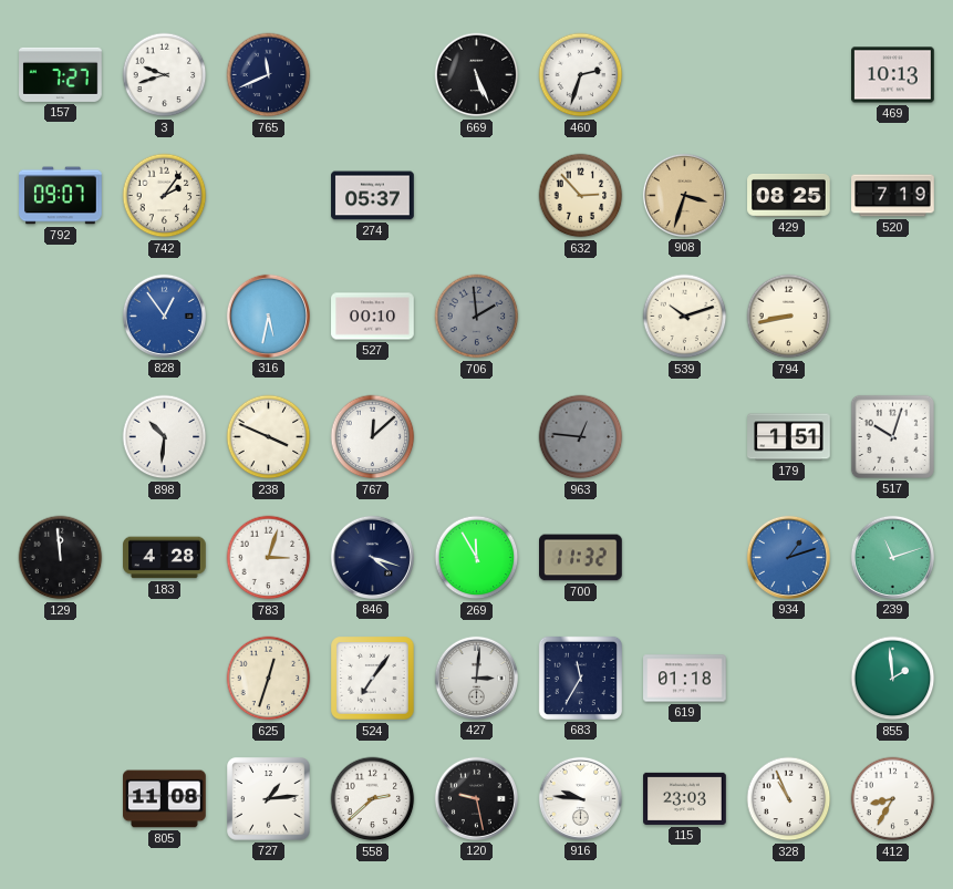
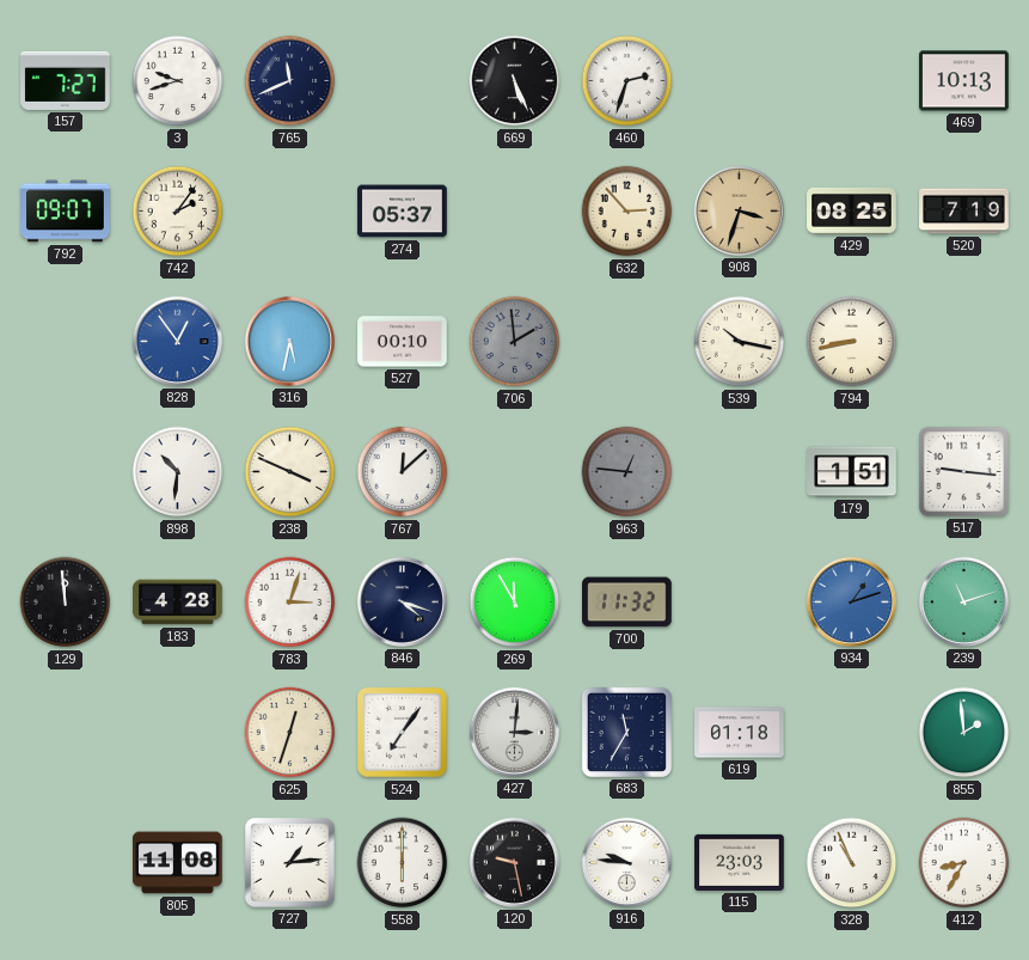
539: 10:12 -> 10:17 (740, 342)
517: 10:03 -> 9:16 (963, 471)
558: 2:38 -> 6:00 (403, 863)
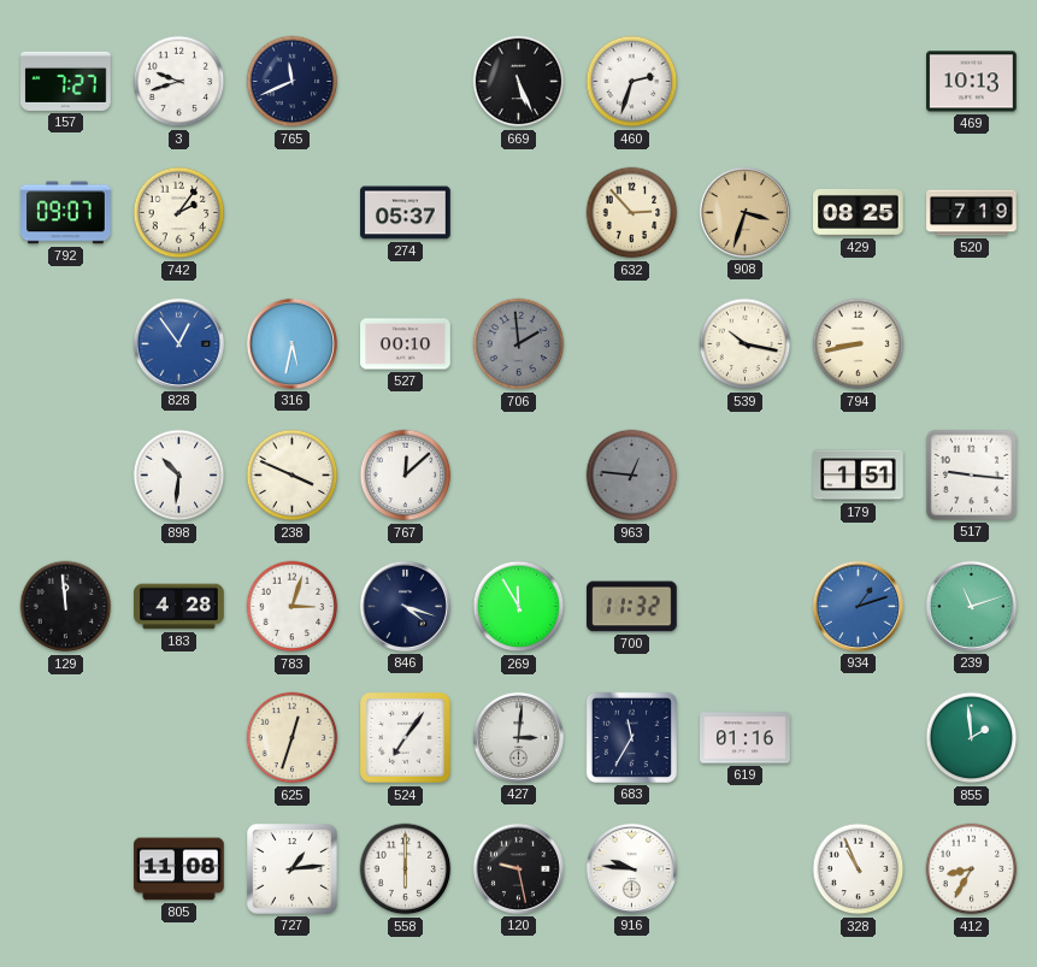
619: 01:18 -> 01:16 (746, 738)
115: 23:03 -> none (740, 862)
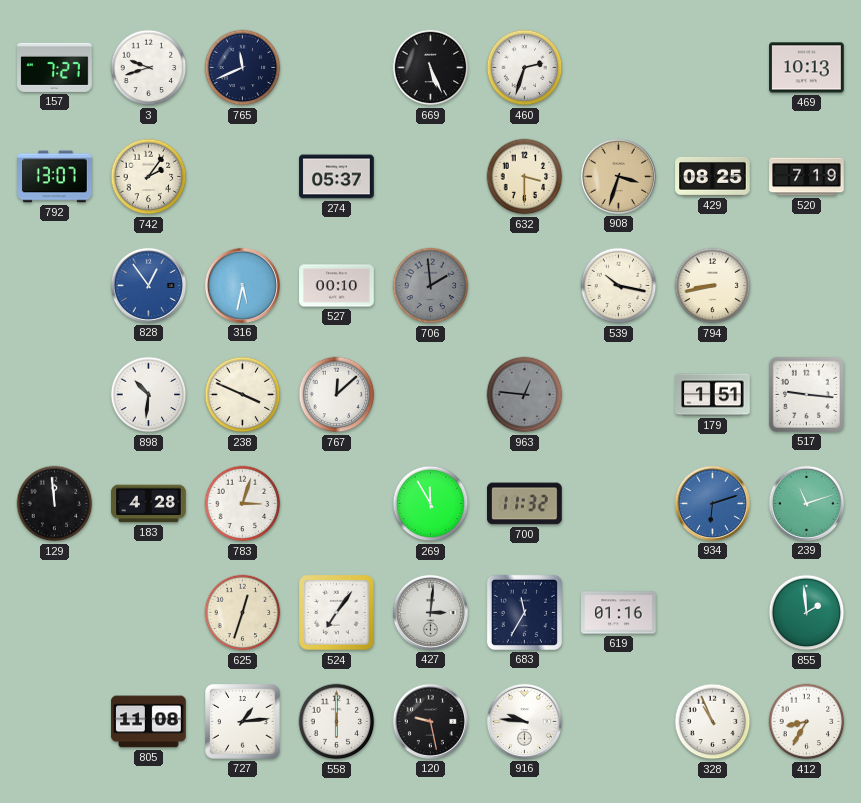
792: 09:07 -> 13:07 (55, 177)
632: 2:53 -> 3:30 (525, 177)
846: 4:18 -> none (405, 606)
934: 1:12 -> 6:12 (712, 503)
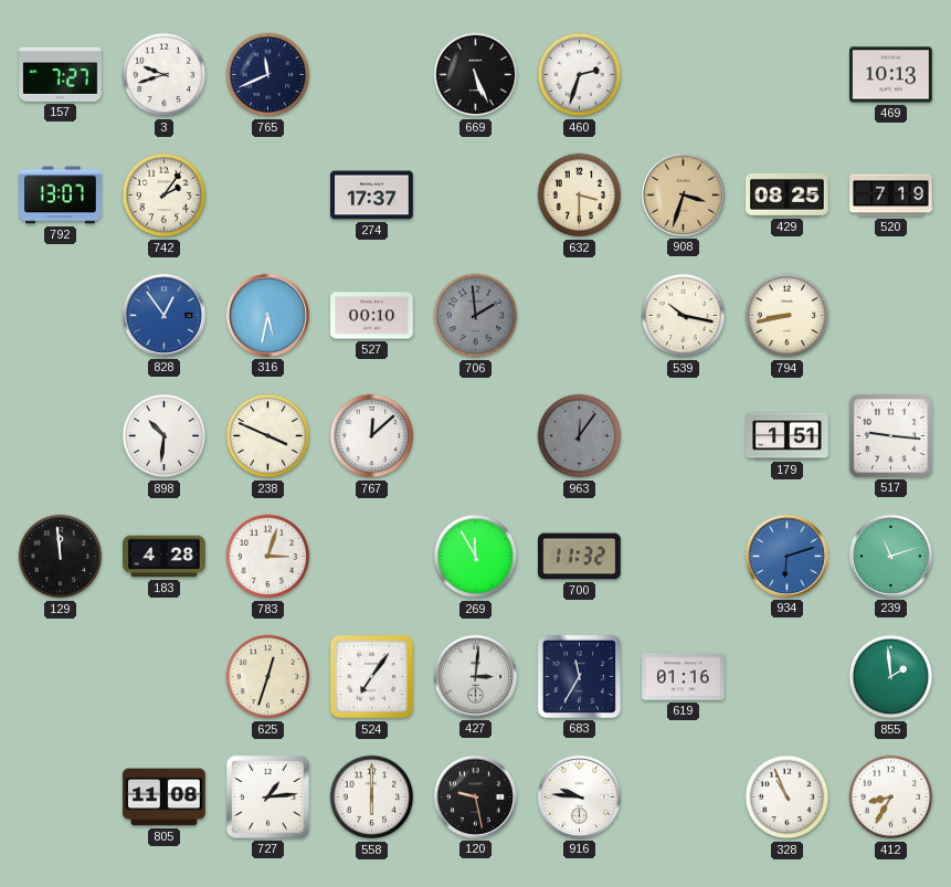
274: 05:37 -> 17:37 (372, 196)
963: 12:46 -> 12:06 (580, 436)
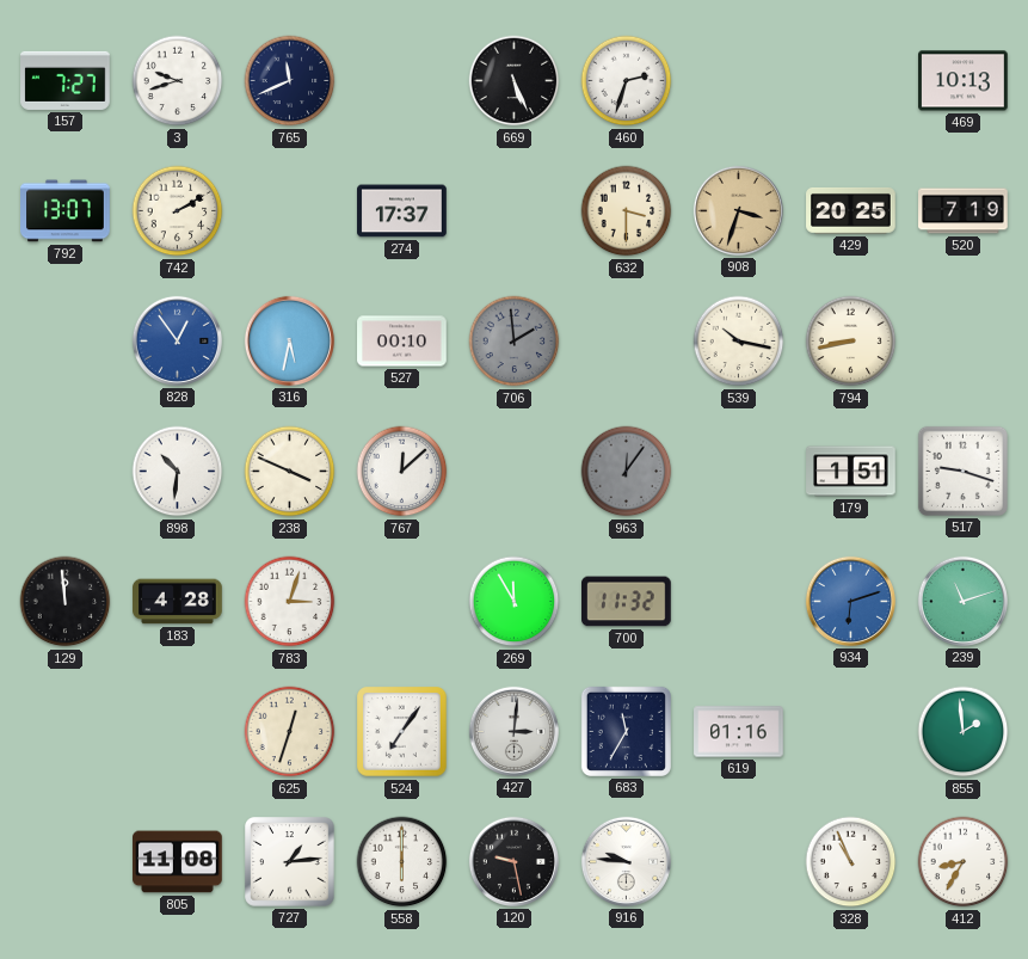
742: 2:06 -> 2:10 (178, 211)
429: 08:25 -> 20:25 (851, 211)
517: 9:16 -> 9:18 (962, 471)
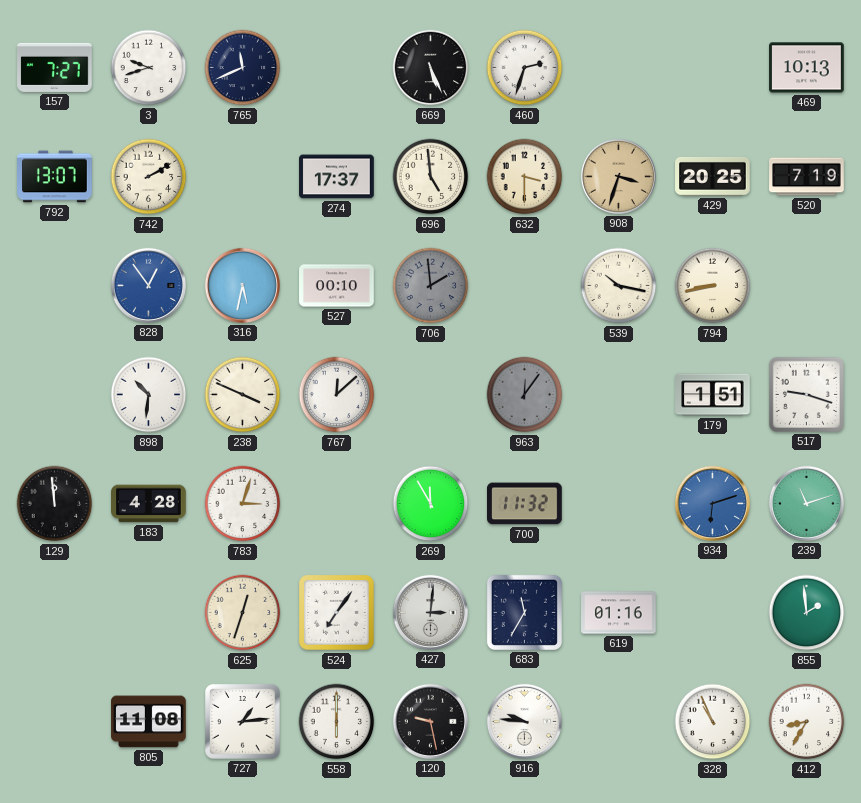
696: none -> 4:59 (431, 177)
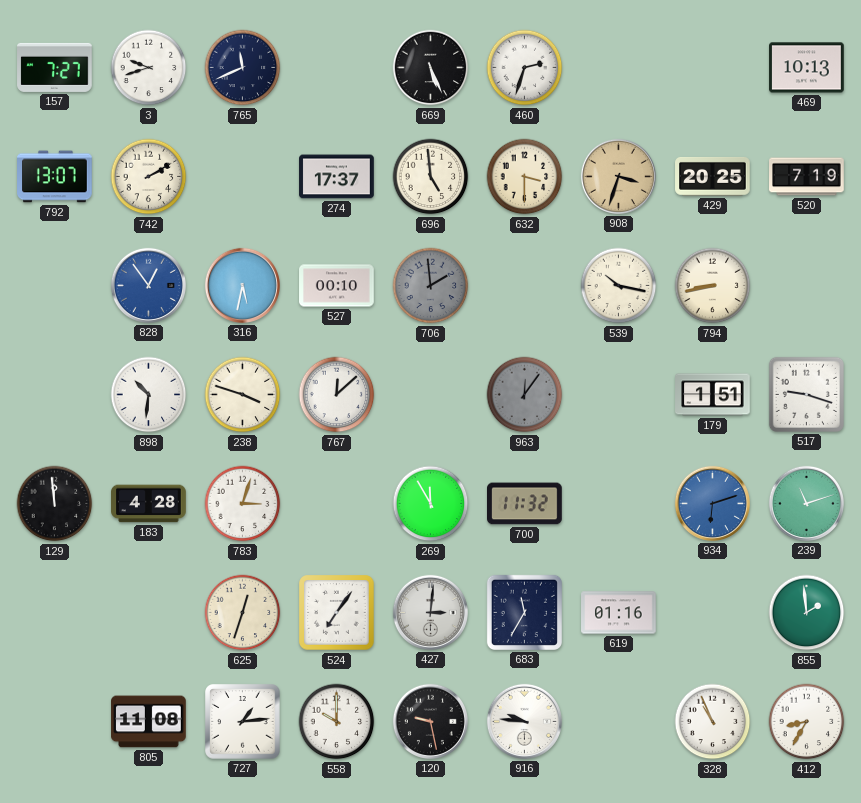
238: 3:49 -> 3:48 (243, 395)
558: 6:00 -> 10:00 (337, 722)
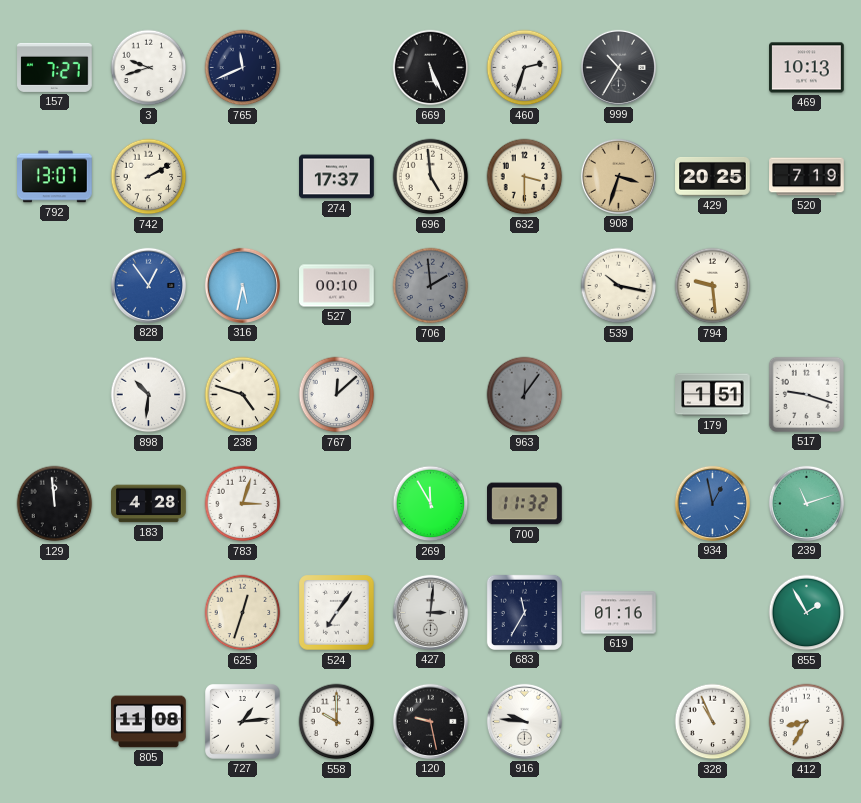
999: none -> 10:35 (618, 67)
794: 8:43 -> 9:29 (713, 286)
238: 3:48 -> 4:48 (243, 395)
934: 6:12 -> 12:58 (712, 503)
855: 1:59 -> 1:55 (807, 613)
